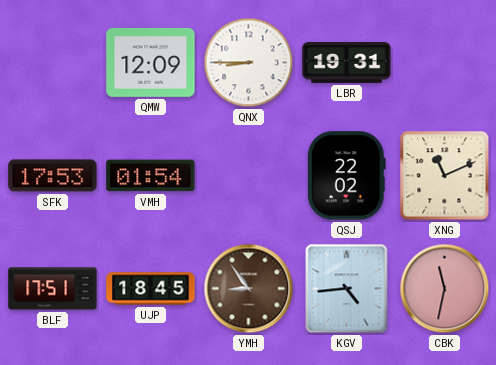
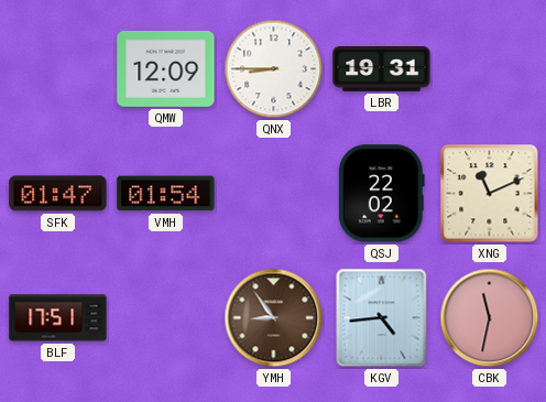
SFK: 17:53 -> 01:47 (58, 194)
UJP: 18:45 -> none (151, 289)
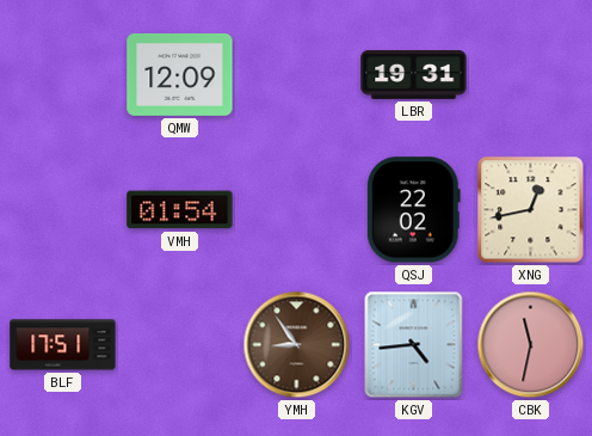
QNX: 8:45 -> none (274, 69)
SFK: 01:47 -> none (58, 194)
XNG: 11:11 -> 12:43 (531, 210)
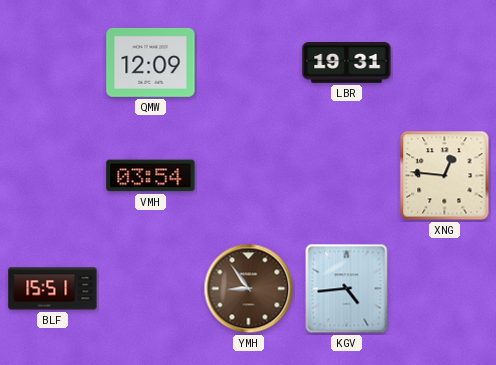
VMH: 01:54 -> 03:54 (151, 176)
QSJ: 22:02 -> none (413, 210)
XNG: 12:43 -> 12:46 (445, 176)
BLF: 17:51 -> 15:51 (53, 289)
CBK: 11:32 -> none (531, 345)
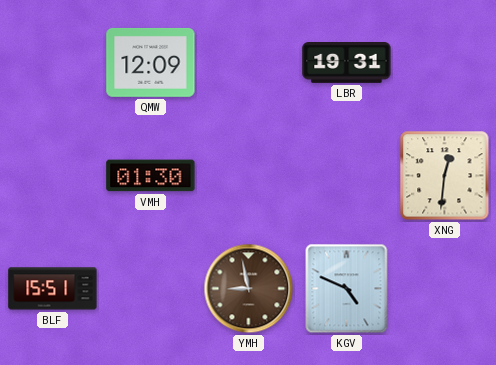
VMH: 03:54 -> 01:30 (151, 176)
XNG: 12:46 -> 12:31 (445, 176)
YMH: 8:54 -> 8:58 (249, 289)
KGV: 4:44 -> 4:49 (347, 289)
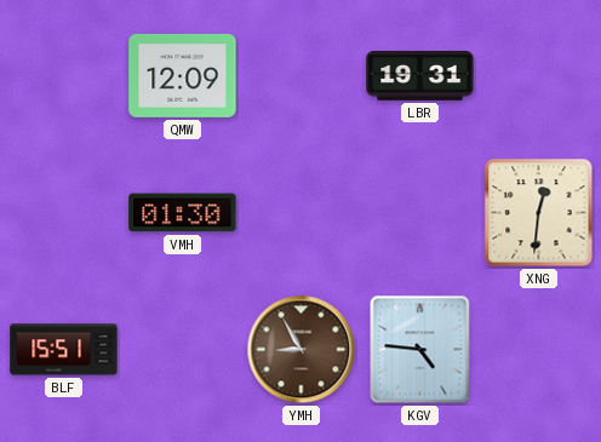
YMH: 8:58 -> 8:55 (302, 350)
KGV: 4:49 -> 4:46 (420, 350)
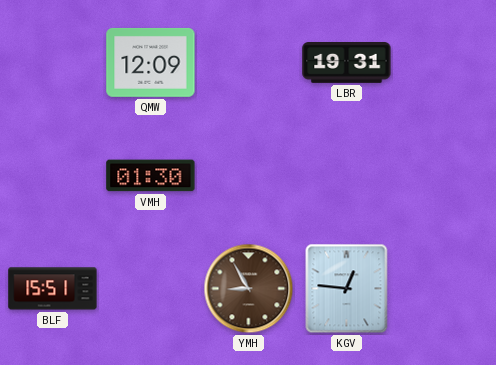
XNG: 12:31 -> none (539, 213)
KGV: 4:46 -> 12:46 (347, 289)
